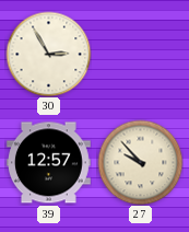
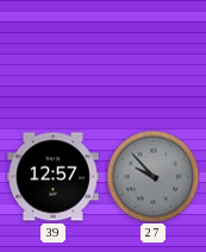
30: 2:55 -> none (48, 54)
27 dial: cream -> grey (152, 176)
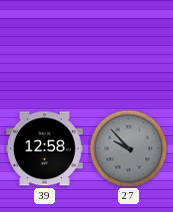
39: 12:57 -> 12:58 (44, 149)
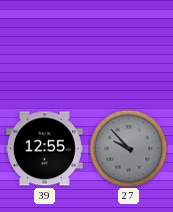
39: 12:58 -> 12:55 (44, 149)
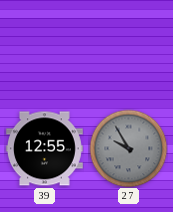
27: 9:53 -> 9:55 (128, 148)
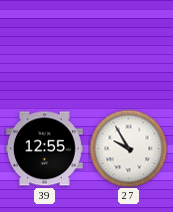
27 dial: grey -> white (128, 148)
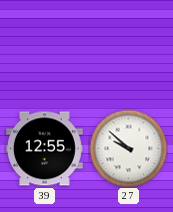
27: 9:55 -> 9:52 (128, 148)
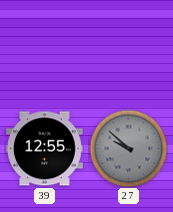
27 dial: white -> grey (128, 148)
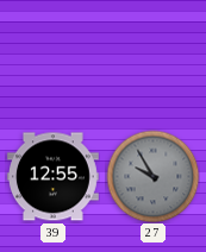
27: 9:52 -> 9:55 (152, 176)
